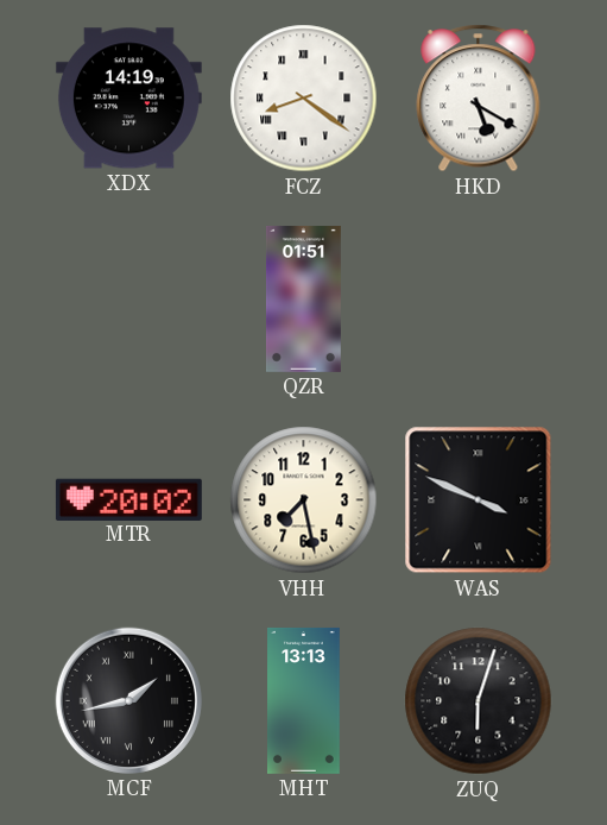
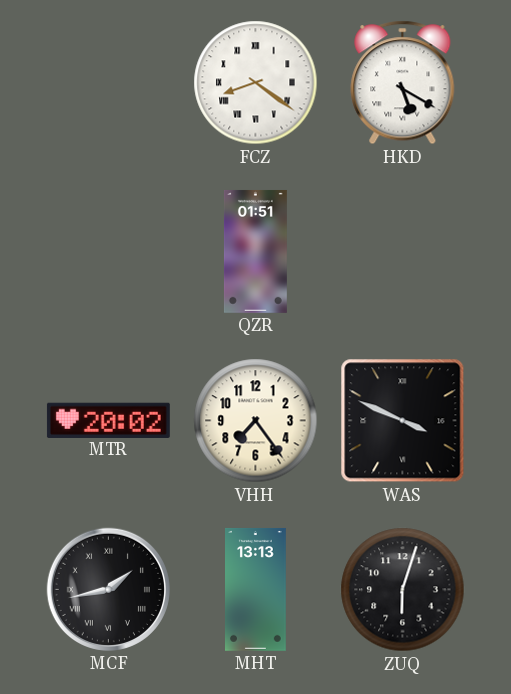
XDX: 14:19 -> none (128, 99)
VHH: 7:28 -> 7:24 (256, 421)
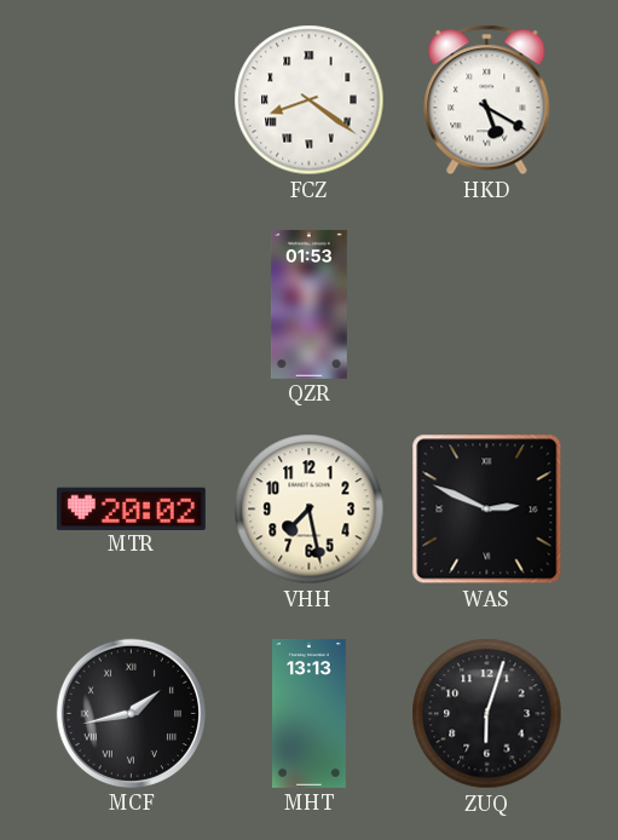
QZR: 01:51 -> 01:53 (308, 304)
VHH: 7:24 -> 7:28 (310, 510)
WAS: 3:49 -> 2:49 (487, 510)
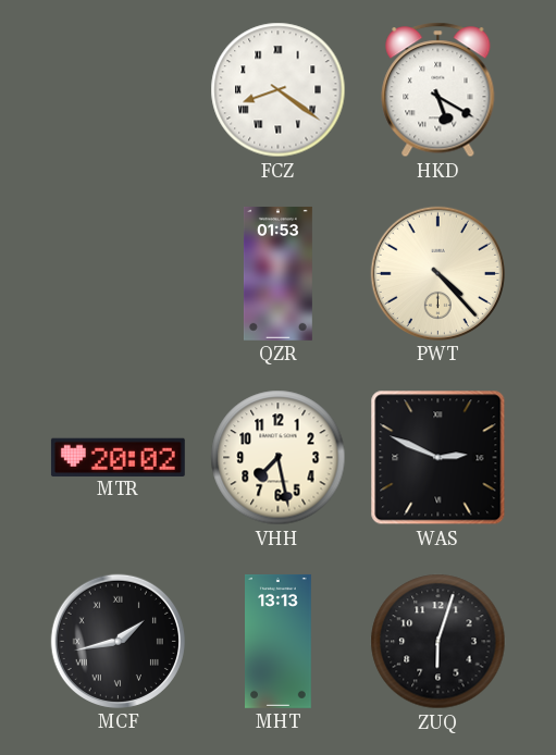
PWT: none -> 4:23 (437, 273)
